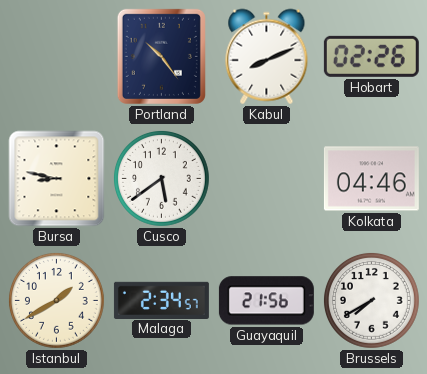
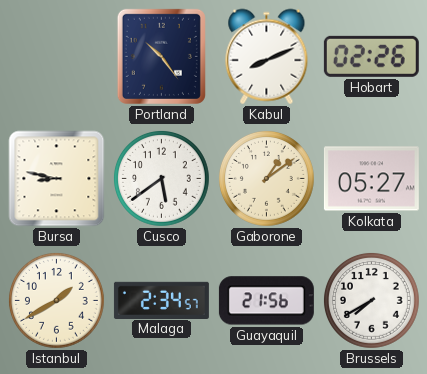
Gaborone: none -> 1:09 (266, 178)
Kolkata: 04:46 -> 05:27 (371, 179)
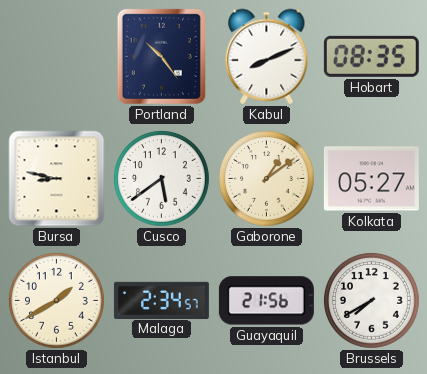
Hobart: 02:26 -> 08:35 (371, 56)
